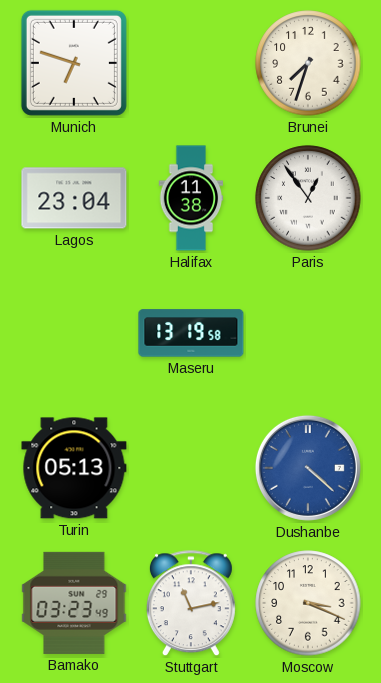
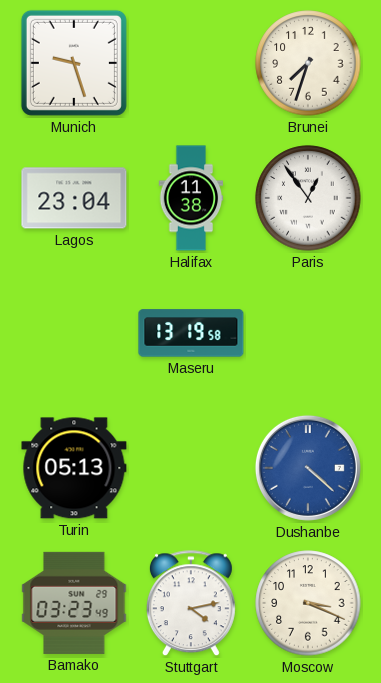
Munich: 6:48 -> 9:27 (74, 63)
Stuttgart: 11:13 -> 4:13 (191, 604)
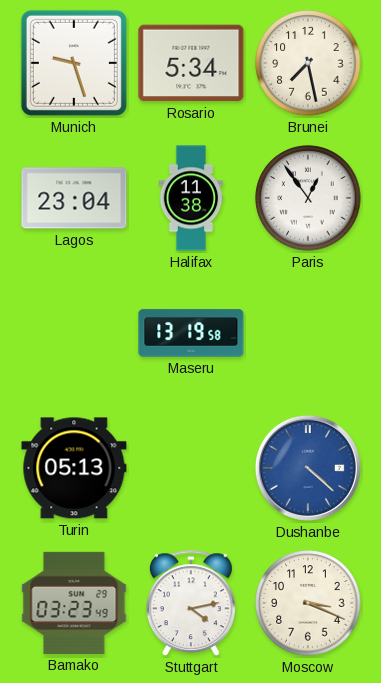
Rosario: none -> 5:34 (191, 63)
Brunei: 7:33 -> 7:28 (308, 63)
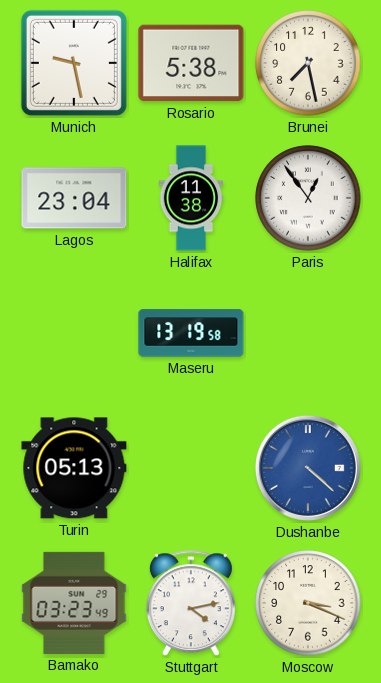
Munich: 9:27 -> 9:28 (74, 63)
Rosario: 5:34 -> 5:38 (191, 63)
